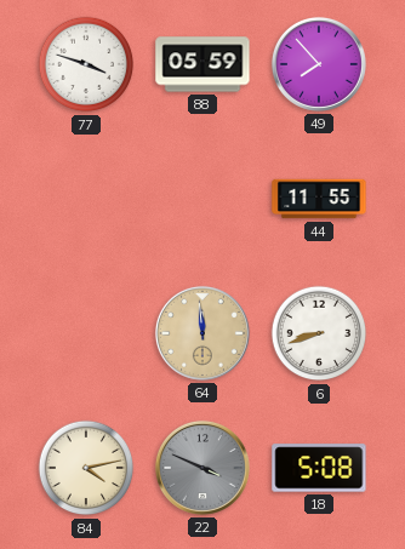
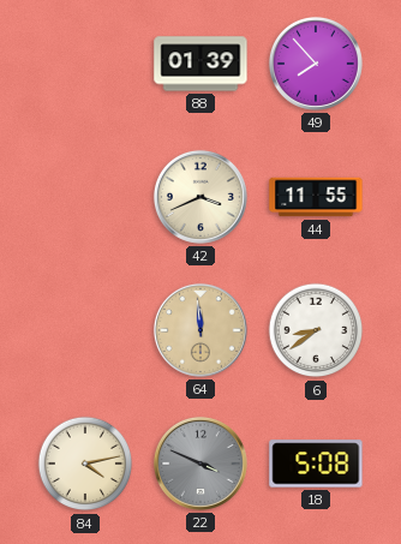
77: 3:48 -> none (86, 64)
88: 05:59 -> 01:39 (200, 64)
42: none -> 3:41 (200, 197)
6: 8:42 -> 8:39 (316, 330)
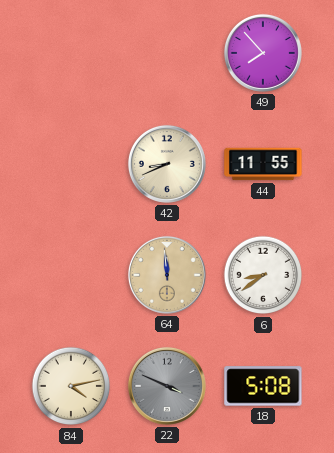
88: 01:39 -> none (200, 64)
42: 3:41 -> 8:41 (167, 164)
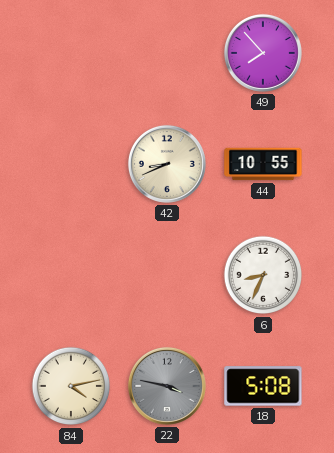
44: 11:55 -> 10:55 (263, 164)
64: 11:59 -> none (167, 275)
6: 8:39 -> 8:34 (263, 275)
22: 3:49 -> 3:47 (167, 386)
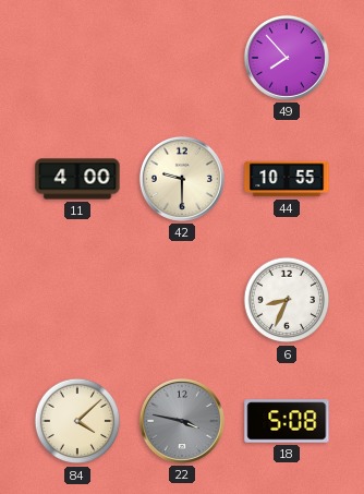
11: none -> 4:00 (77, 179)
42: 8:41 -> 9:30 (182, 179)
84: 4:13 -> 4:08 (77, 421)
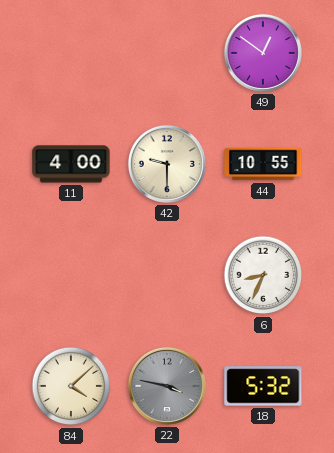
49: 7:53 -> 12:51 (263, 53)
18: 5:08 -> 5:32 (263, 386)
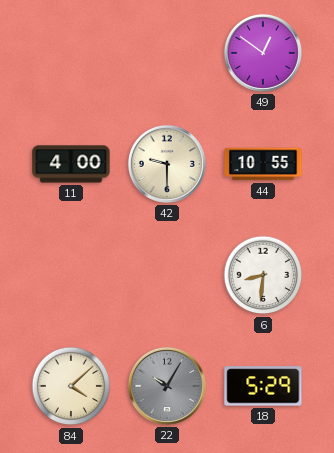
6: 8:34 -> 8:31 (263, 275)
22: 3:47 -> 10:05 (167, 386)
18: 5:32 -> 5:29 (263, 386)
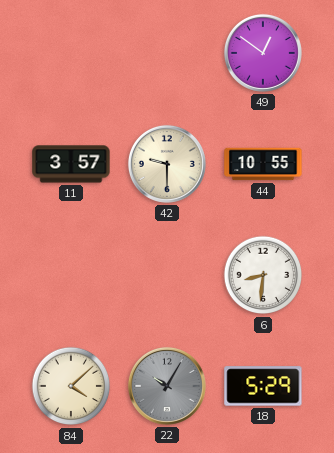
11: 4:00 -> 3:57 (71, 164)
